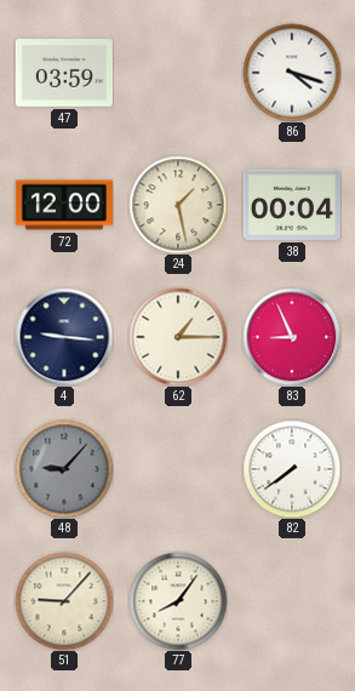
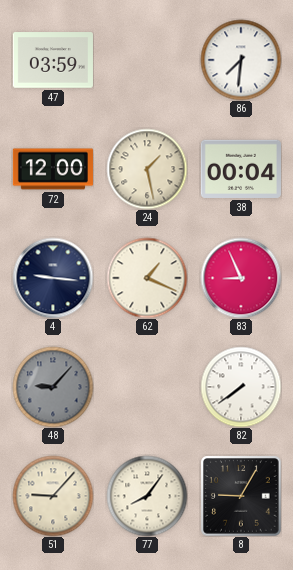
86: 4:18 -> 7:31 (241, 60)
62: 1:15 -> 1:19 (147, 278)
8: none -> 9:05 (241, 496)
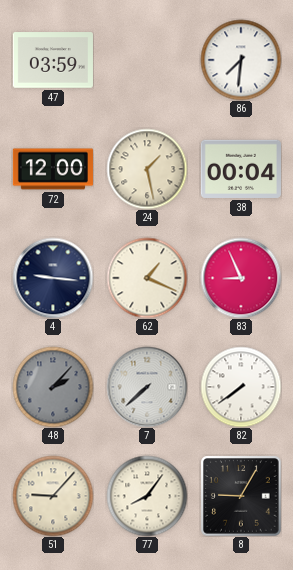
48: 9:07 -> 2:07 (53, 387)
7: none -> 7:38 (147, 387)
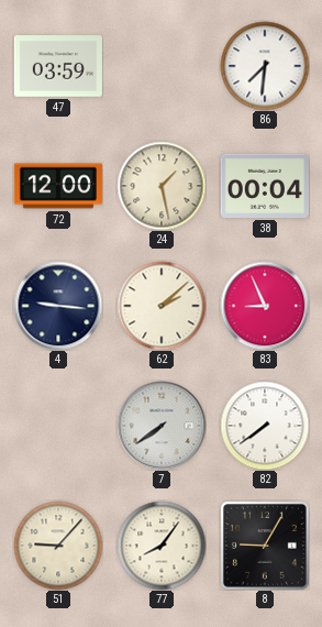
62: 1:19 -> 2:08 (162, 306)
48: 2:07 -> none (53, 387)
7: 7:38 -> 7:39 (162, 426)
